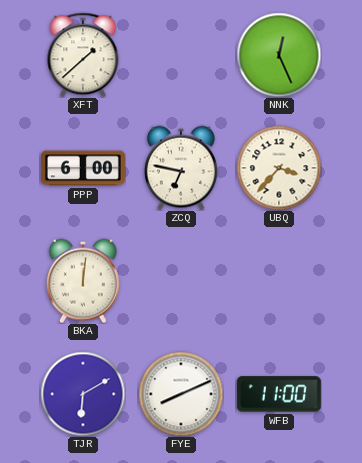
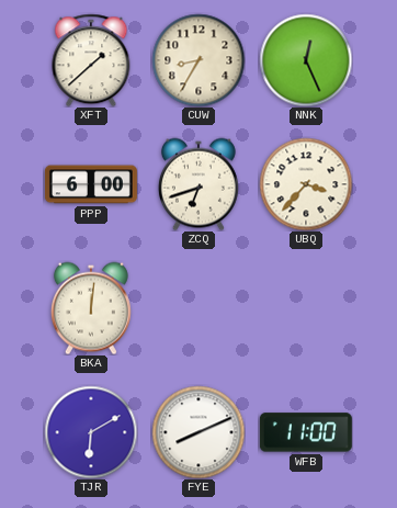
CUW: none -> 8:35 (198, 60)
ZCQ: 6:47 -> 6:42 (198, 184)
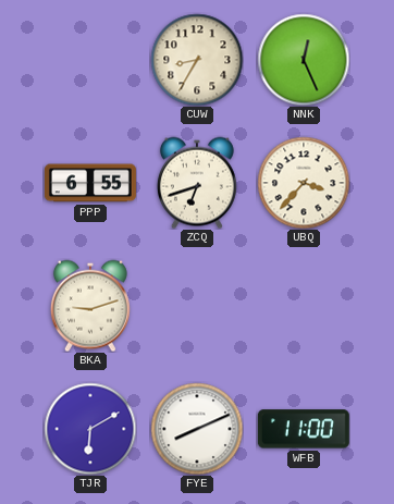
XFT: 1:38 -> none (91, 60)
PPP: 6:00 -> 6:55 (90, 183)
BKA: 12:01 -> 9:12 (90, 306)
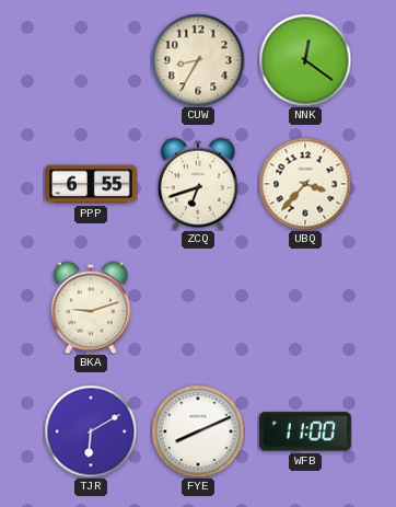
NNK: 12:26 -> 12:21 (305, 60)
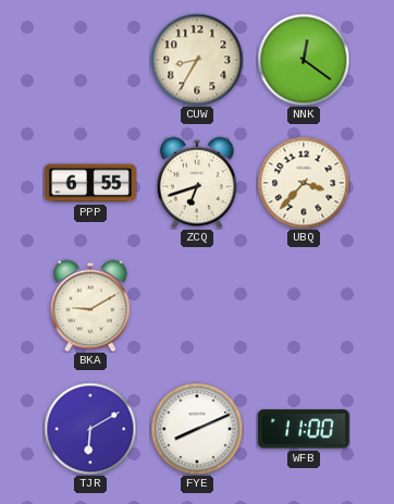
BKA: 9:12 -> 9:10 (90, 306)
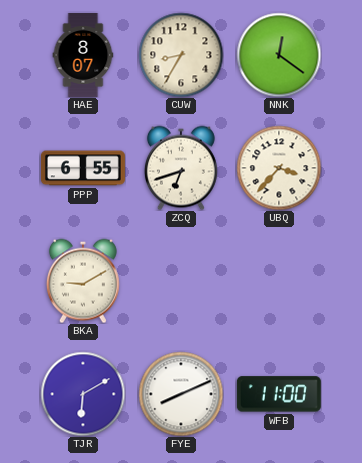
HAE: none -> 8:07 (83, 55)
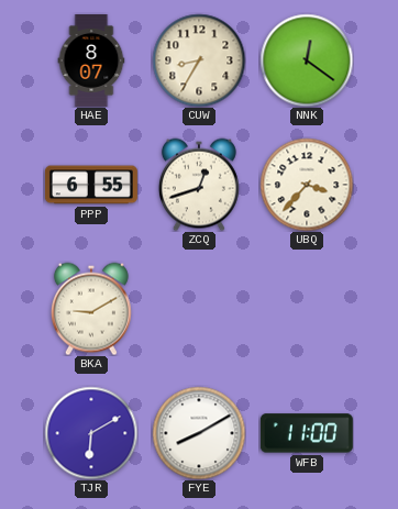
ZCQ: 6:42 -> 12:42 (199, 185)
FYE: 8:11 -> 8:10 (199, 433)
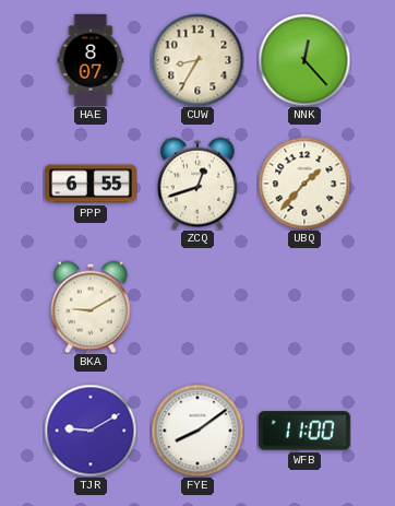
NNK: 12:21 -> 12:23 (304, 60)
UBQ: 3:37 -> 1:37 (304, 184)
TJR: 6:10 -> 9:10 (91, 431)
FYE: 8:10 -> 8:09 (197, 431)
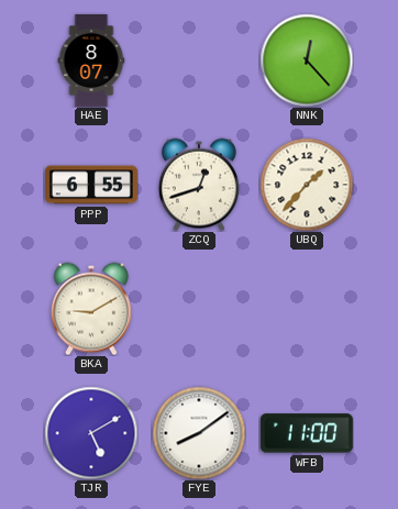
CUW: 8:35 -> none (197, 60)
TJR: 9:10 -> 5:10 (91, 433)
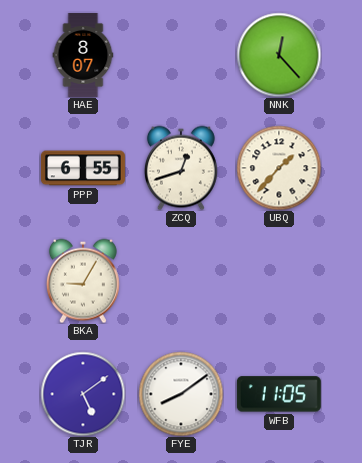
BKA: 9:10 -> 9:05 (83, 281)
TJR: 5:10 -> 5:09 (83, 394)
WFB: 11:00 -> 11:05 (279, 394)
